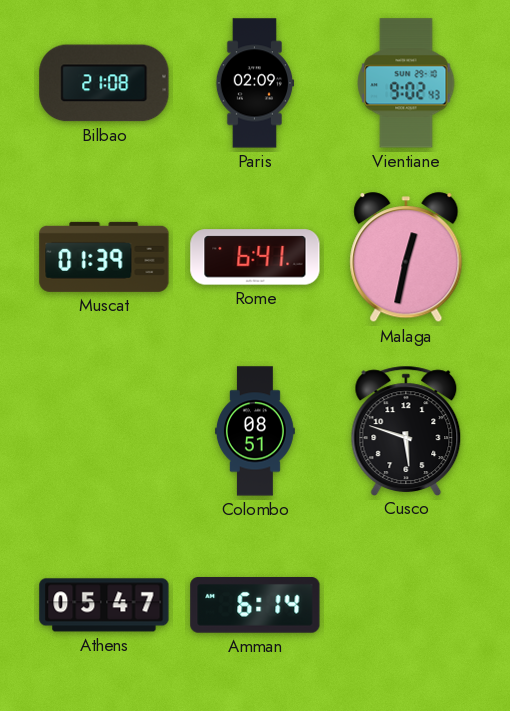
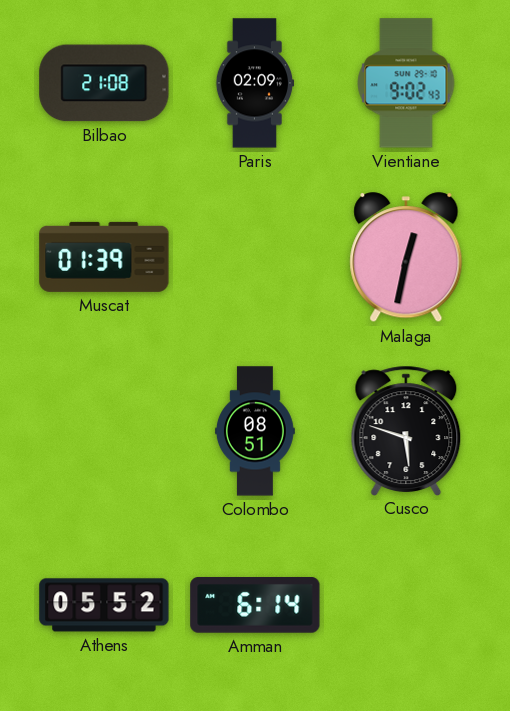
Rome: 6:41 -> none (255, 257)
Athens: 05:47 -> 05:52 (104, 605)
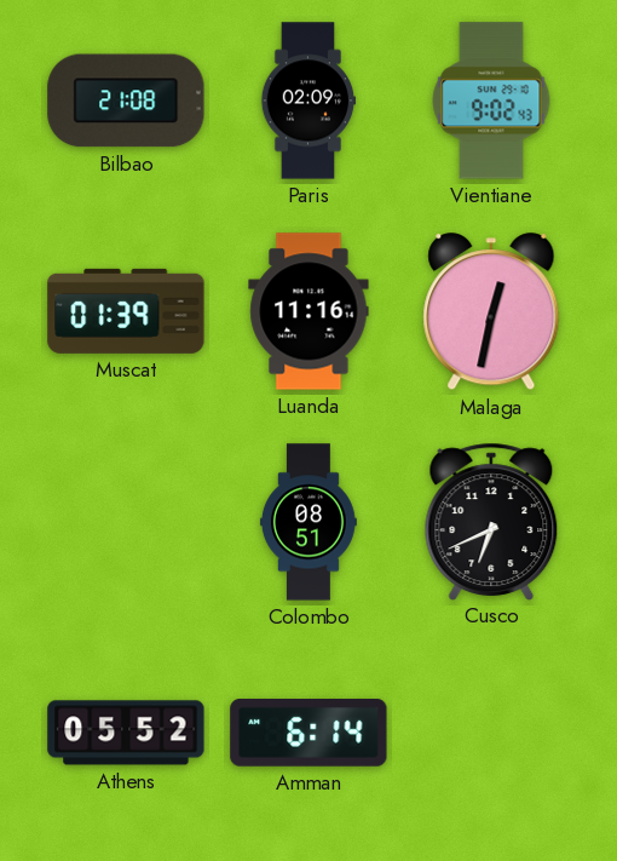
Luanda: none -> 11:16 (308, 311)
Cusco: 5:48 -> 6:41 (491, 521)
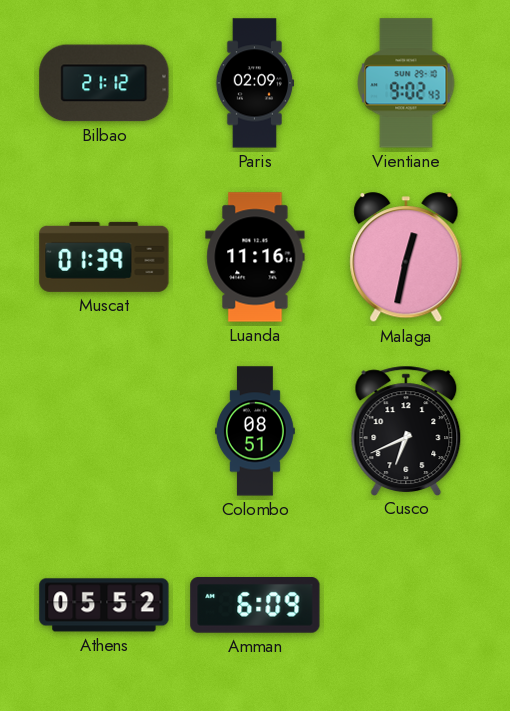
Bilbao: 21:08 -> 21:12 (104, 83)
Amman: 6:14 -> 6:09 (255, 606)
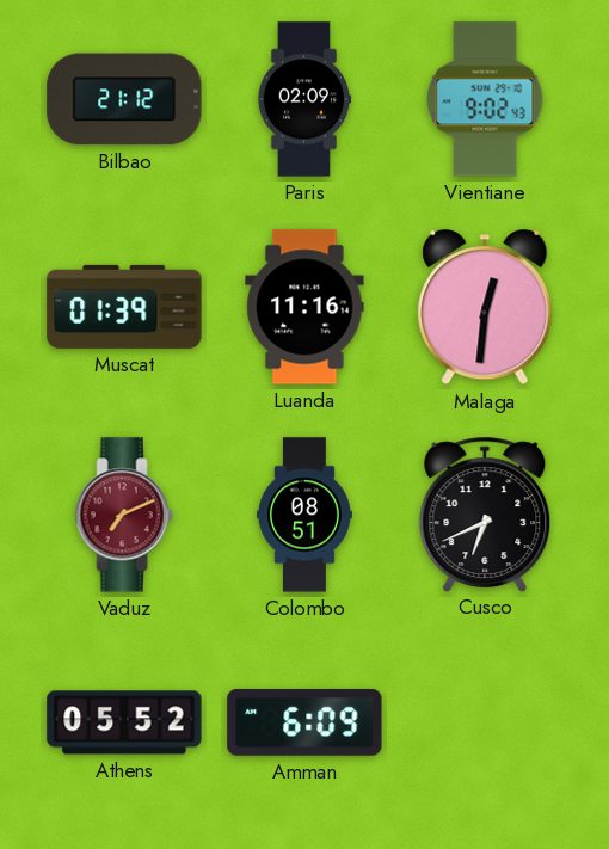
Malaga: 12:32 -> 12:31 (485, 308)
Vaduz: none -> 7:11 (124, 515)
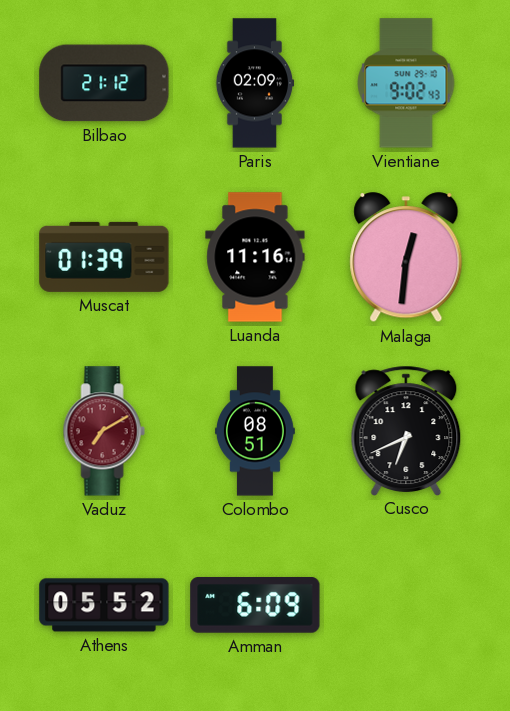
Vaduz: 7:11 -> 7:10 (104, 431)
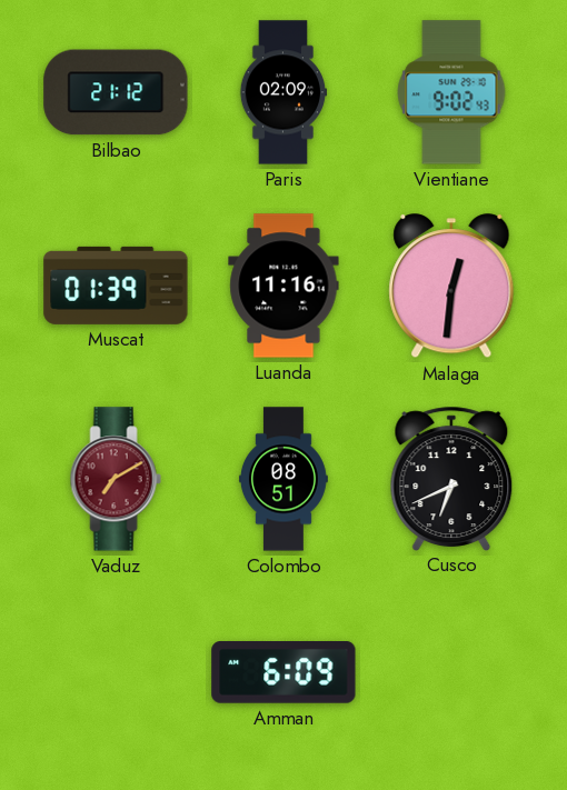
Athens: 05:52 -> none (104, 605)
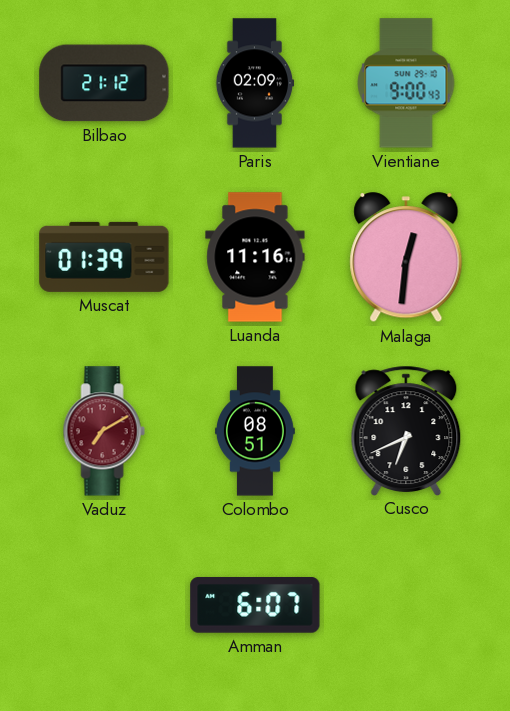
Vientiane: 9:02 -> 9:00 (406, 83)
Amman: 6:09 -> 6:07 (255, 606)
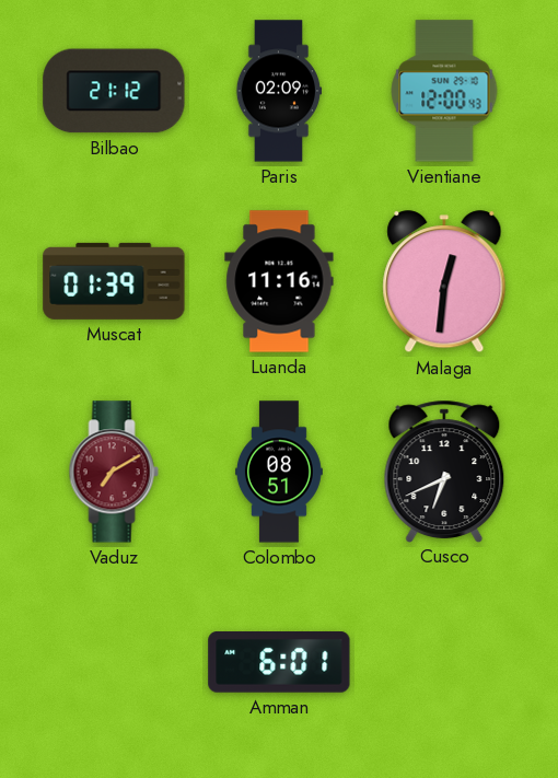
Vientiane: 9:00 -> 12:00 (444, 91)
Amman: 6:07 -> 6:01 (279, 663)
